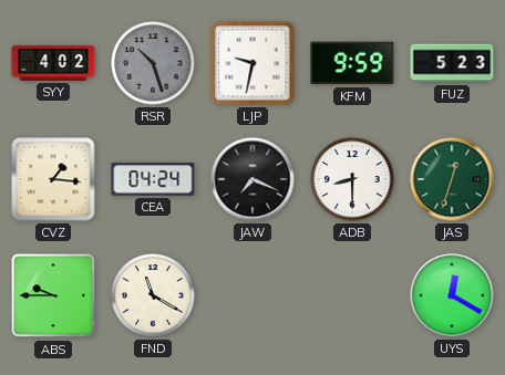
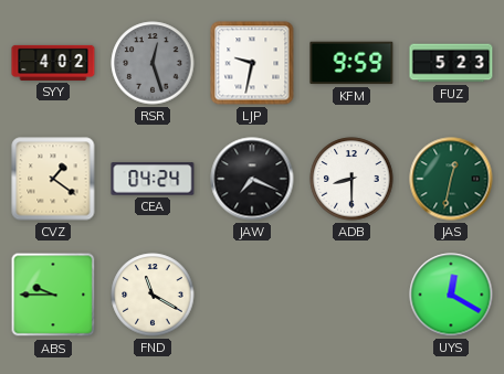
RSR: 10:27 -> 12:27 (153, 63)
CVZ: 1:16 -> 1:21 (53, 179)
JAS: 12:33 -> 12:32 (451, 179)
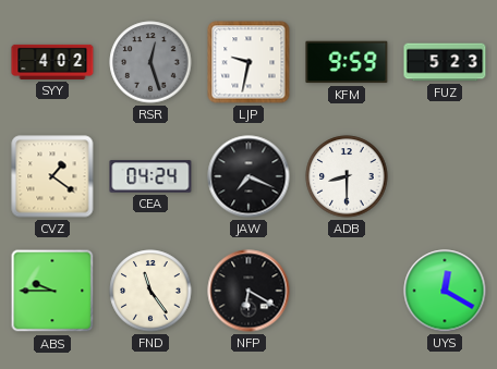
JAS: 12:32 -> none (451, 179)
FND: 11:20 -> 11:24 (150, 291)
NFP: none -> 6:20 (248, 291)
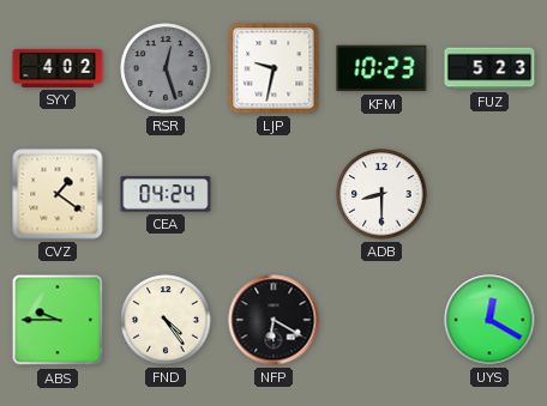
KFM: 9:59 -> 10:23 (381, 68)
JAW: 7:19 -> none (248, 176)
FND: 11:24 -> 4:24 (166, 320)
